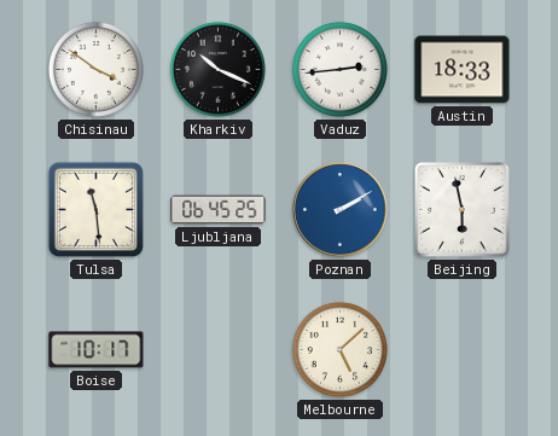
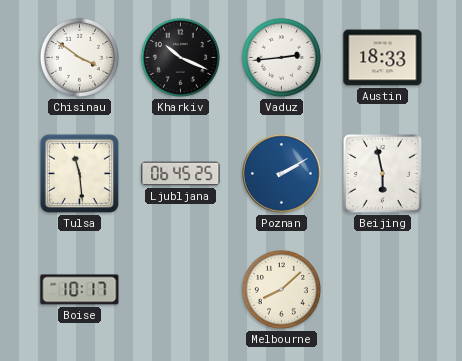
Melbourne: 5:08 -> 8:08 (281, 289)
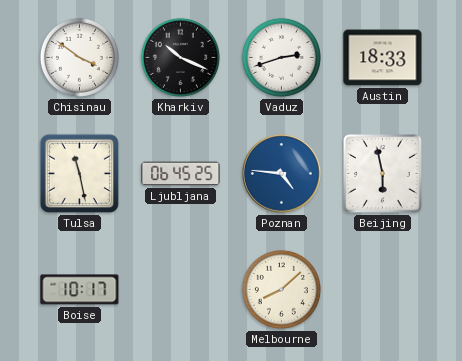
Vaduz: 2:44 -> 2:42 (281, 57)
Tulsa: 11:29 -> 11:28 (79, 173)
Poznan: 2:10 -> 4:46 (282, 174)
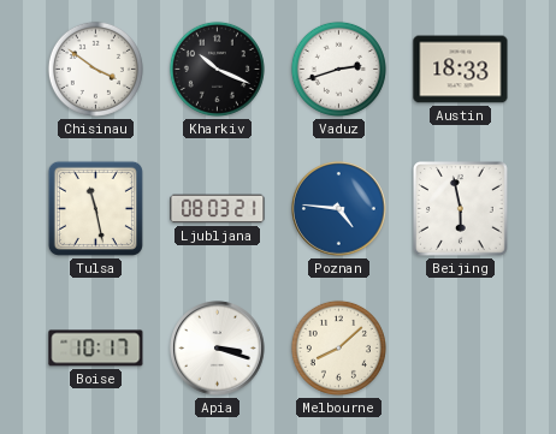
Ljubljana: 06:45 -> 08:03 (218, 209)
Apia: none -> 3:18 (218, 349)
